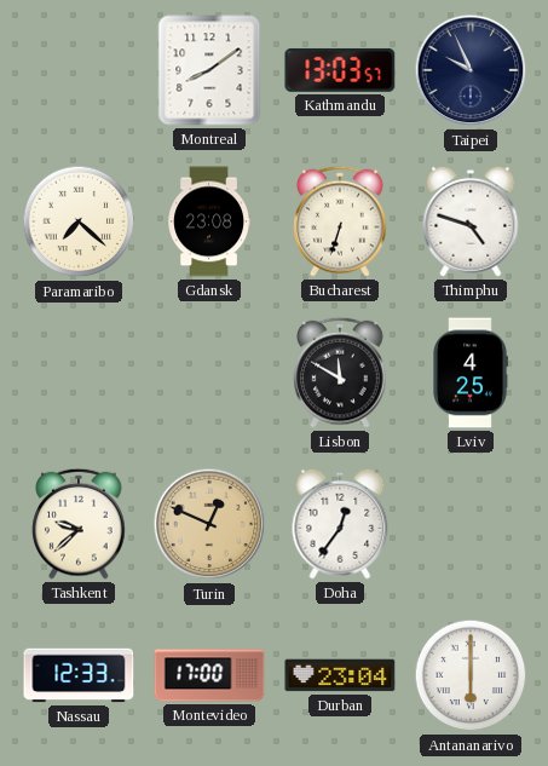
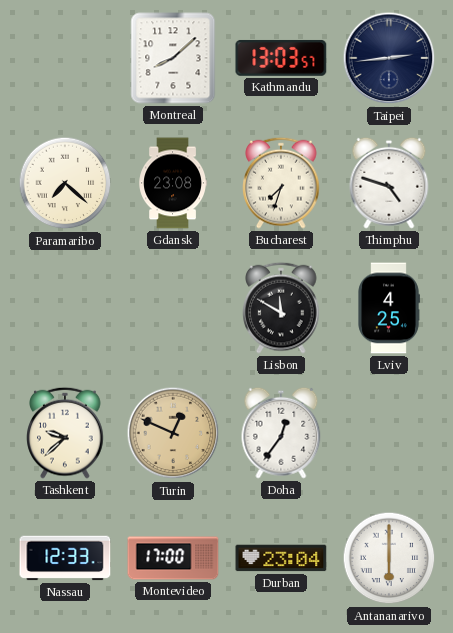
Montreal: 8:09 -> 8:08 (173, 58)
Taipei: 9:56 -> 2:44 (389, 58)
Bucharest: 6:33 -> 7:33 (281, 183)
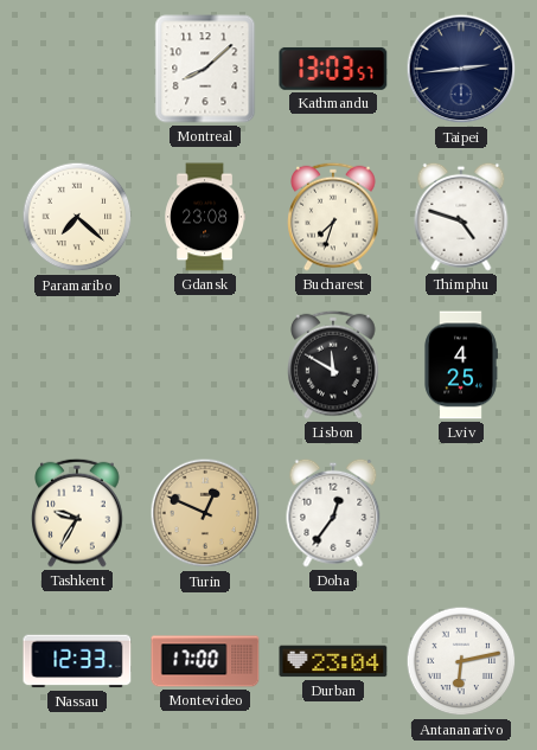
Tashkent: 9:38 -> 9:35 (77, 513)
Antananarivo: 6:00 -> 6:13 (461, 661)
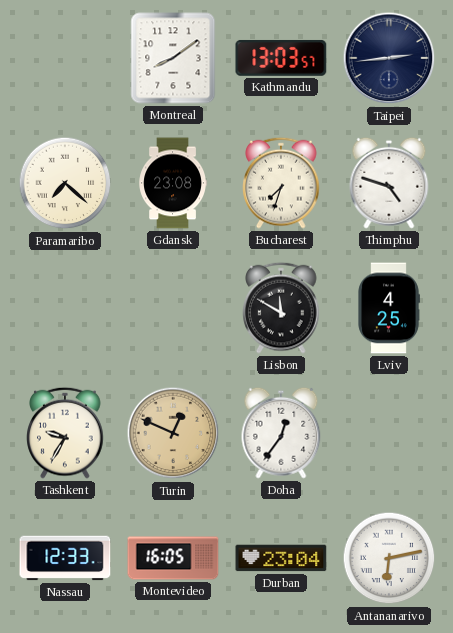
Montreal: 8:08 -> 8:09 (173, 58)
Montevideo: 17:00 -> 16:05 (173, 558)
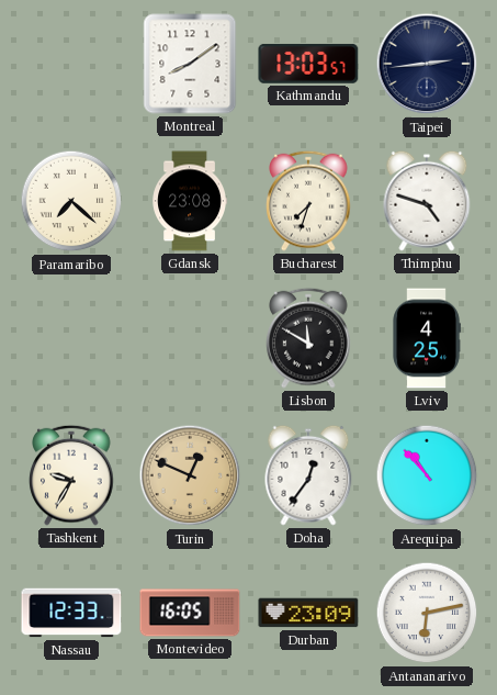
Arequipa: none -> 10:53 (427, 475)
Durban: 23:04 -> 23:09 (308, 613)
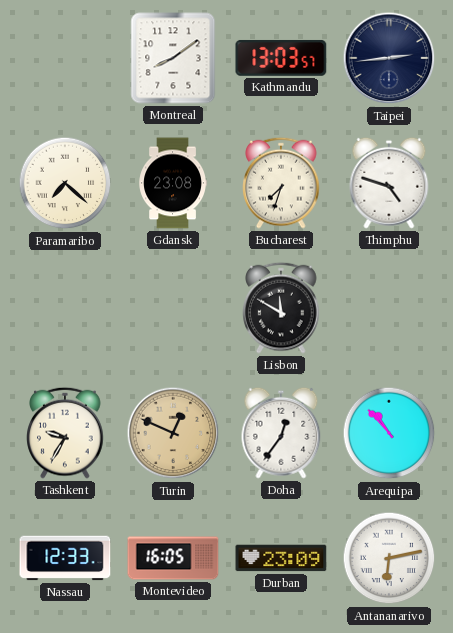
Lviv: 4:25 -> none (427, 338)
